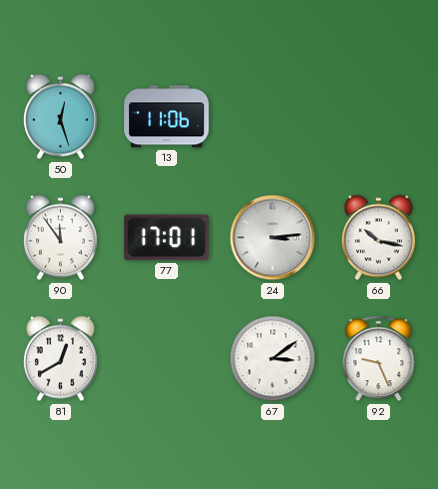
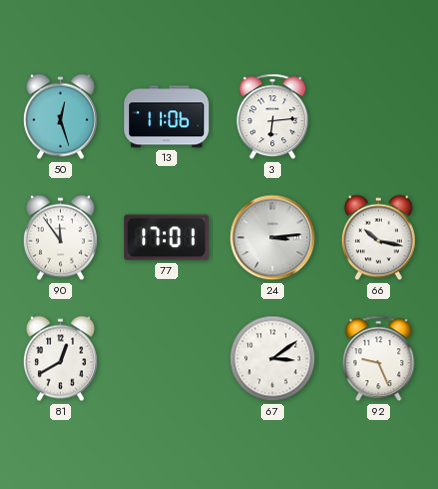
3: none -> 6:14 (273, 117)
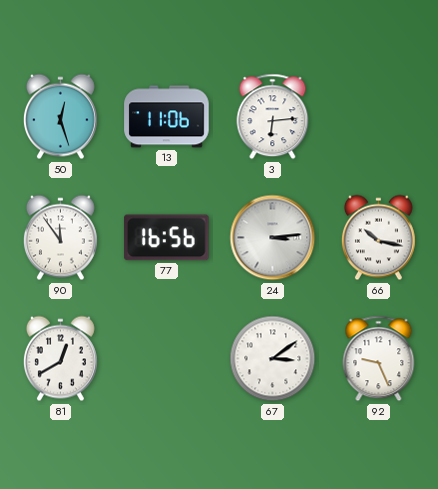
77: 17:01 -> 16:56 (167, 238)
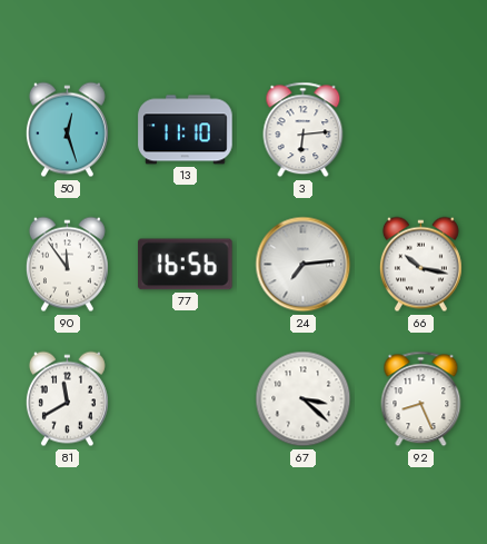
13: 11:06 -> 11:10 (186, 130)
24: 3:14 -> 7:14 (304, 265)
81: 12:40 -> 11:40 (67, 399)
67: 3:09 -> 3:22 (304, 399)
92: 9:26 -> 8:26 (421, 399)
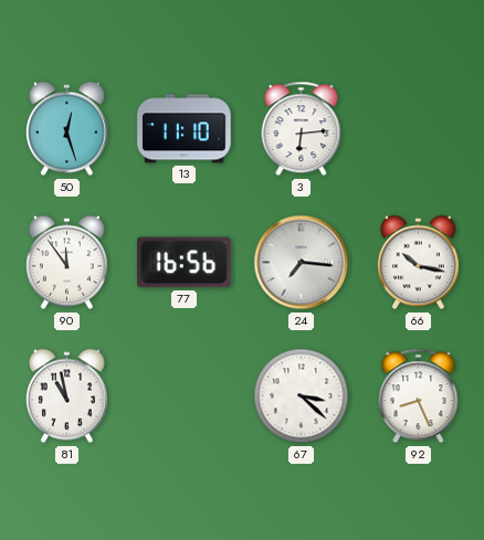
24: 7:14 -> 7:16 (302, 263)
81: 11:40 -> 10:58 (66, 396)
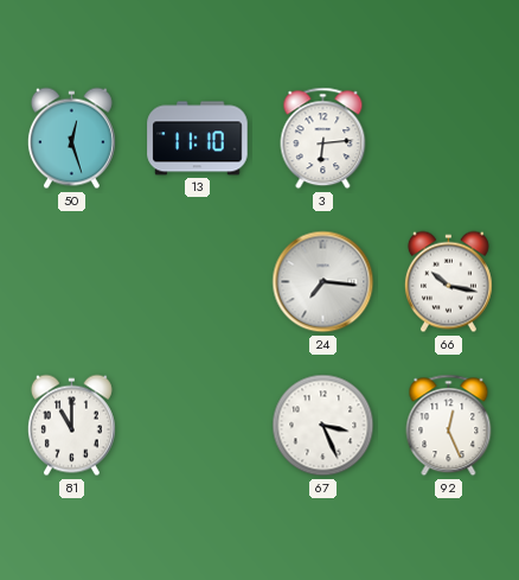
90: 11:54 -> none (66, 263)
77: 16:56 -> none (185, 263)
81: 10:58 -> 11:00 (71, 426)
67: 3:22 -> 3:26 (323, 426)
92: 8:26 -> 12:26 (449, 426)
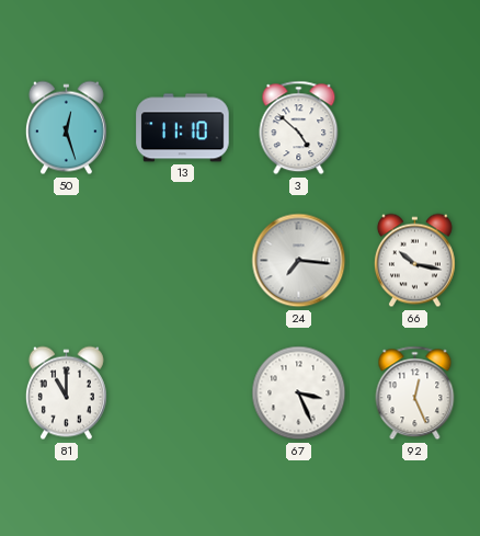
3: 6:14 -> 4:52 (299, 128)
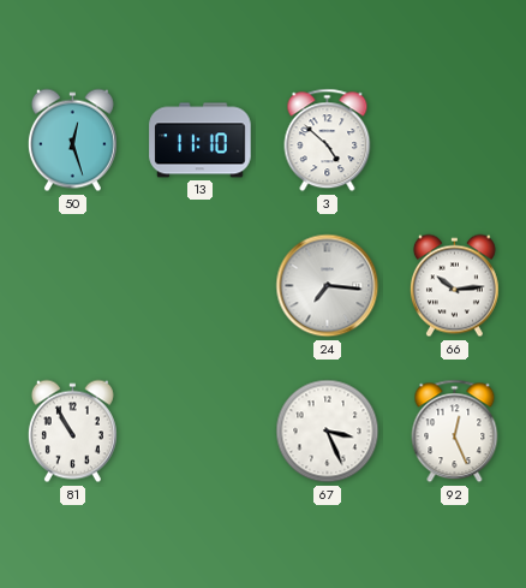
66: 10:17 -> 10:14 (454, 286)
81: 11:00 -> 10:55 (72, 432)
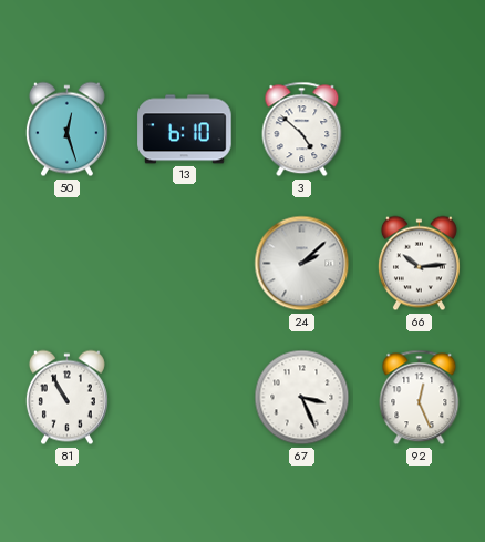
13: 11:10 -> 6:10 (185, 130)
24: 7:16 -> 2:08 (302, 264)
